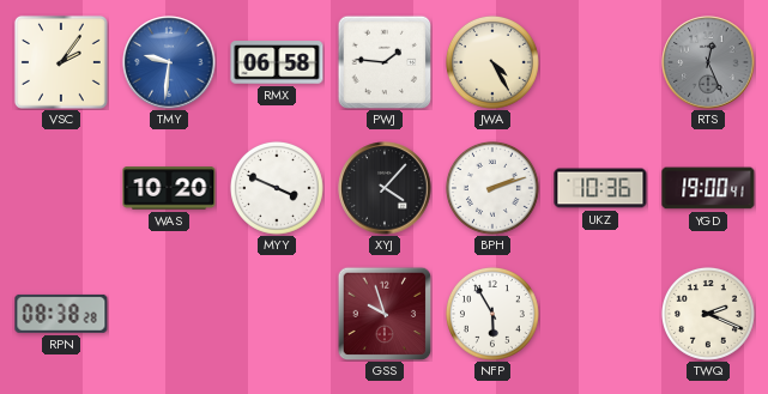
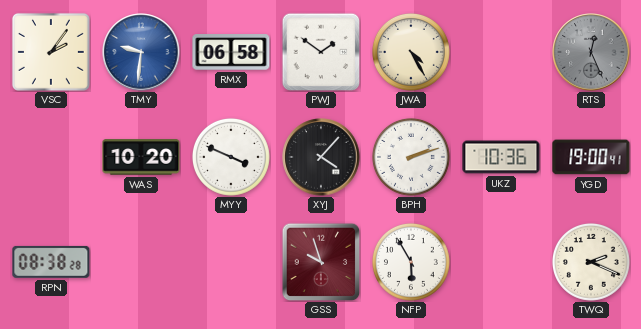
PWJ: 1:46 -> 1:51 (321, 52)
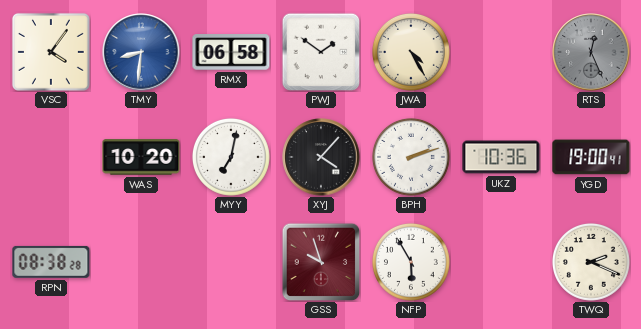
VSC: 2:06 -> 4:06 (51, 52)
TMY: 9:31 -> 8:31 (141, 52)
MYY: 3:49 -> 7:02 (231, 157)
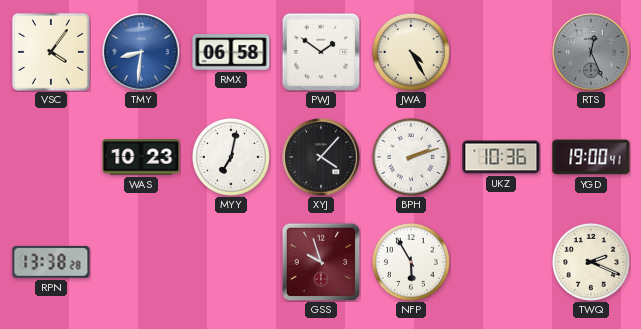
WAS: 10:20 -> 10:23 (141, 157)
RPN: 08:38 -> 13:38 (51, 262)
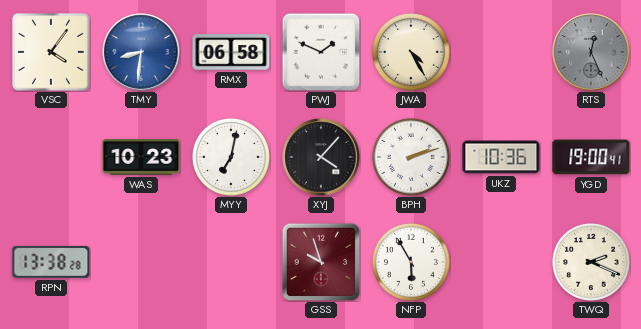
PWJ: 1:51 -> 1:49 (321, 52)
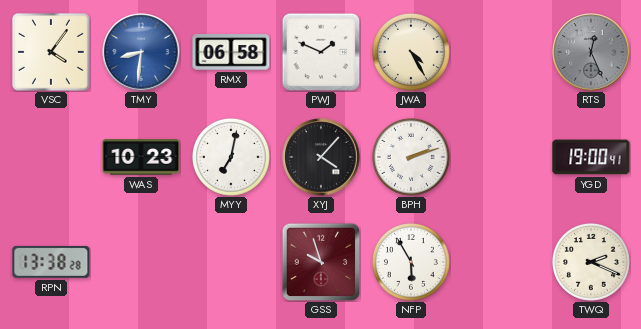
UKZ: 10:36 -> none (501, 157)
